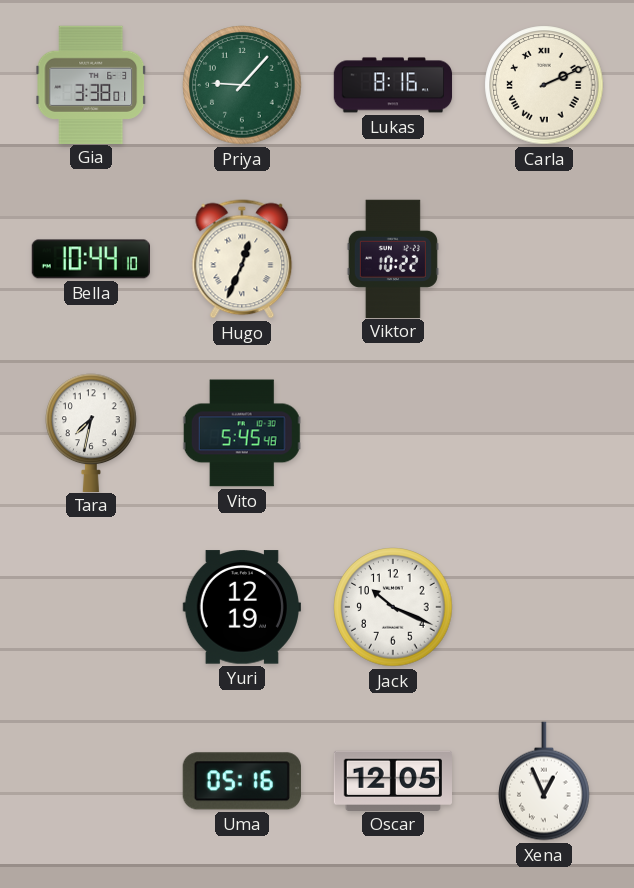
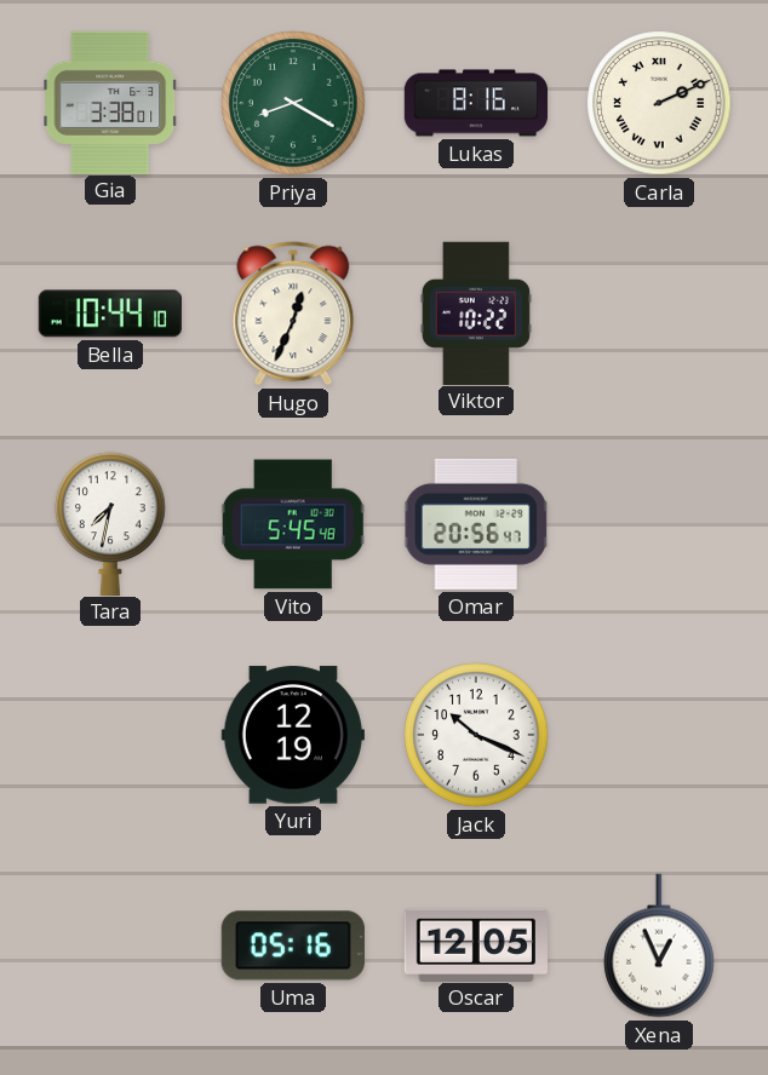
Priya: 9:07 -> 8:20 (293, 103)
Omar: none -> 20:56 (476, 524)
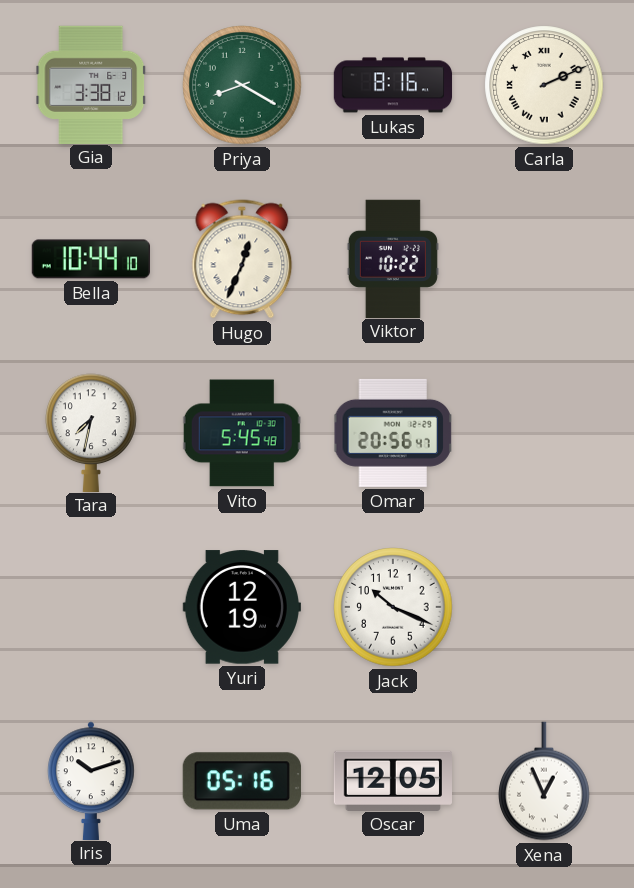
Gia: 3:38:01 -> 3:38:12 (91, 84)
Iris: none -> 10:12 (92, 780)
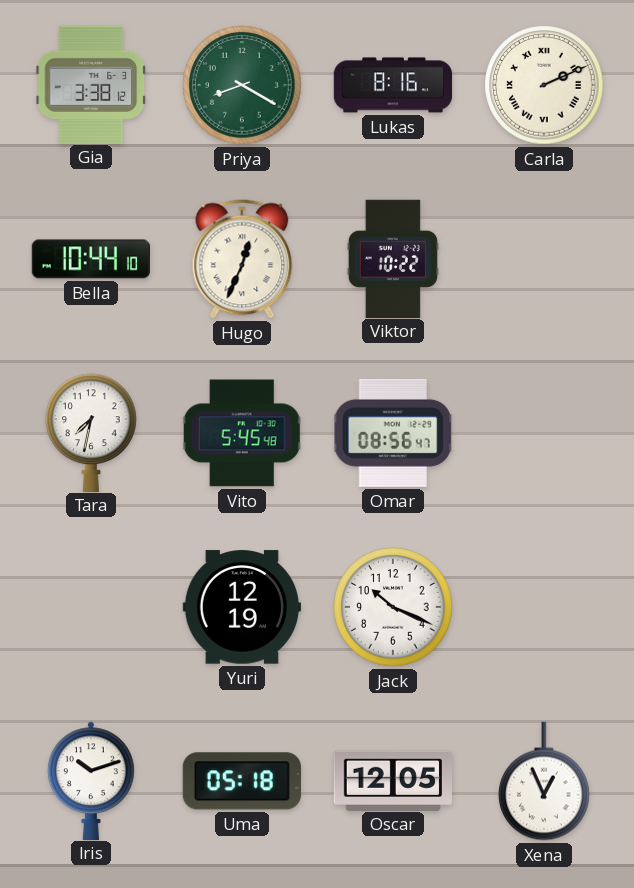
Omar: 20:56 -> 08:56 (393, 433)
Uma: 05:16 -> 05:18 (242, 781)
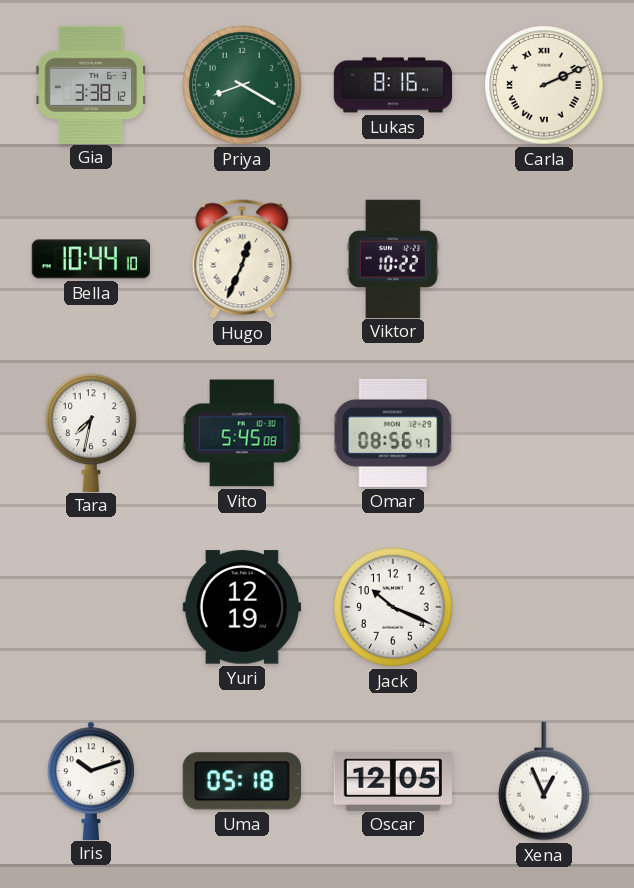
Vito: 5:45:48 -> 5:45:08 (242, 433)
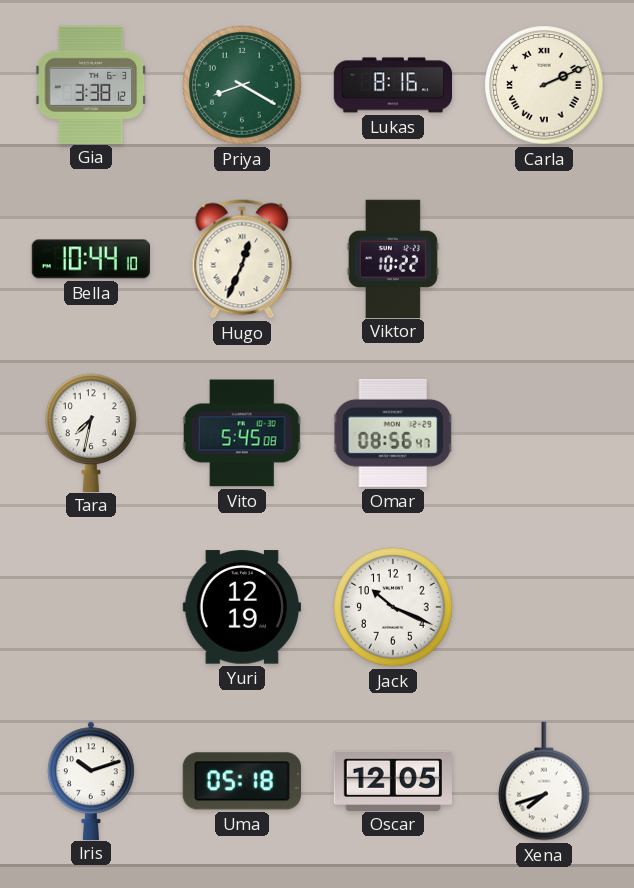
Xena: 12:56 -> 7:42 (544, 781)
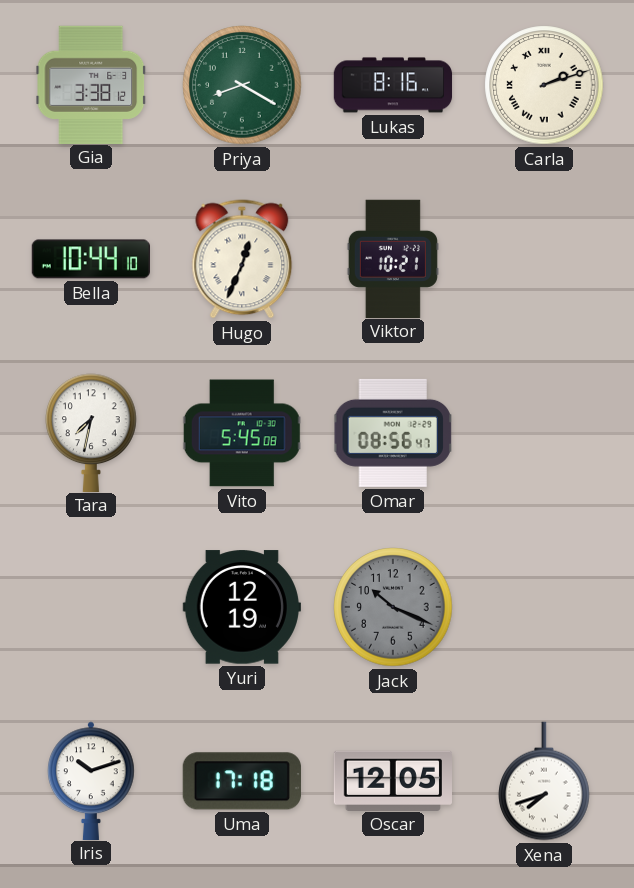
Carla: 2:11 -> 2:12 (544, 85)
Viktor: 10:22 -> 10:21 (393, 258)
Jack dial: white -> grey (393, 607)
Uma: 05:18 -> 17:18 (242, 781)
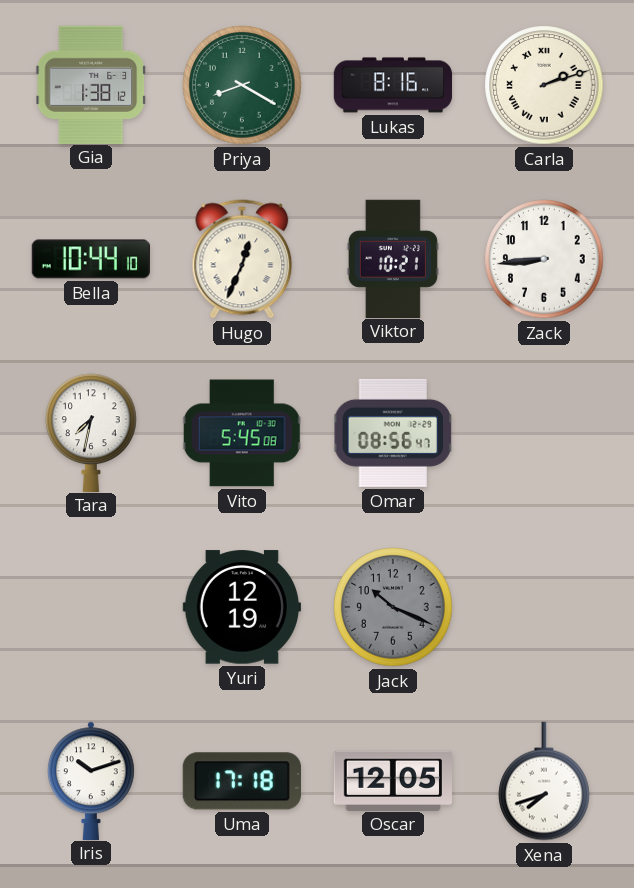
Gia: 3:38 -> 1:38 (91, 84)
Zack: none -> 8:44 (544, 259)
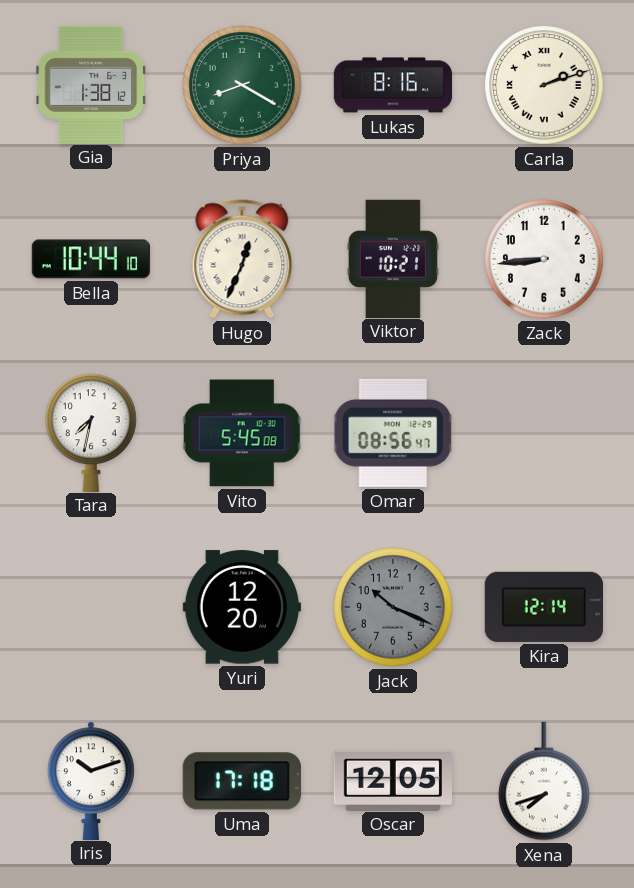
Yuri: 12:19 -> 12:20 (242, 607)
Kira: none -> 12:14 (544, 607)
